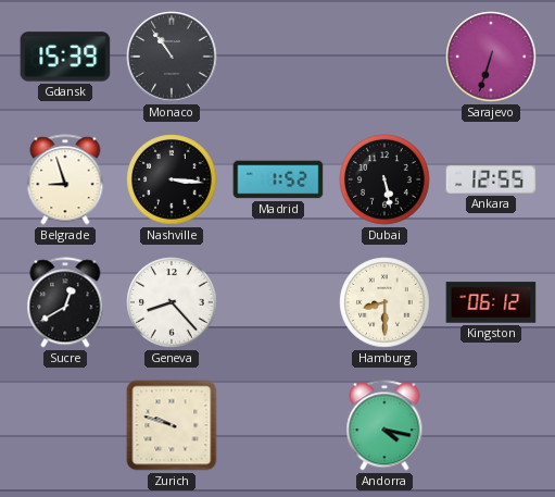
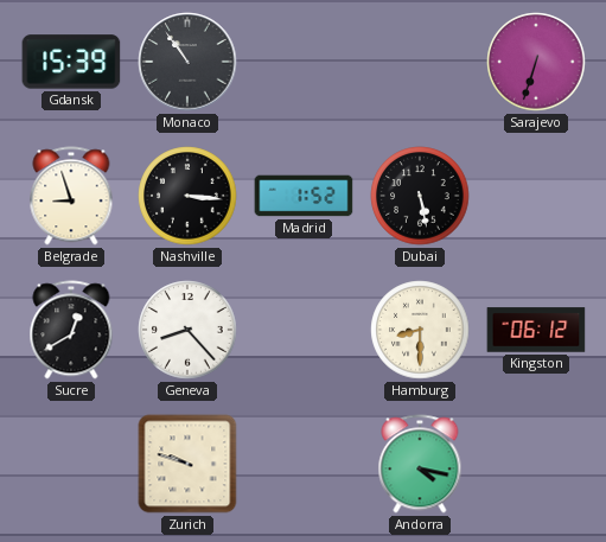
Ankara: 12:55 -> none (491, 179)
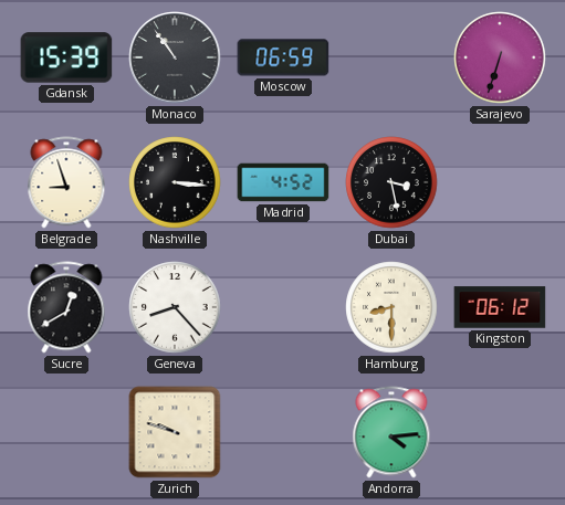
Moscow: none -> 06:59 (283, 57)
Madrid: 1:52 -> 4:52 (283, 182)
Dubai: 5:28 -> 3:28 (391, 182)
Andorra: 4:17 -> 4:14 (391, 432)
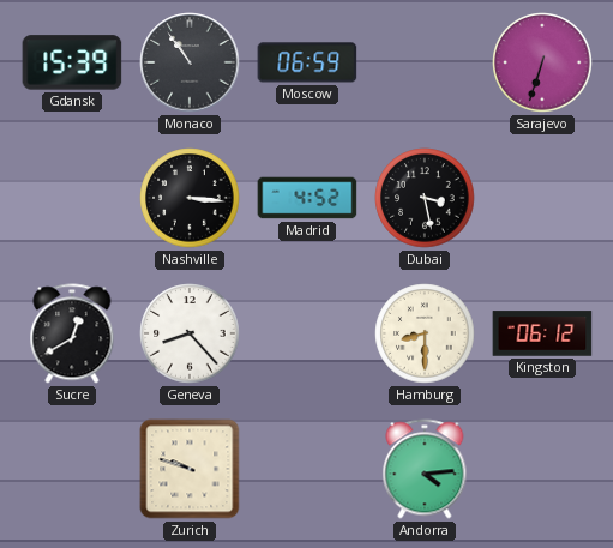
Belgrade: 8:57 -> none (66, 182)
